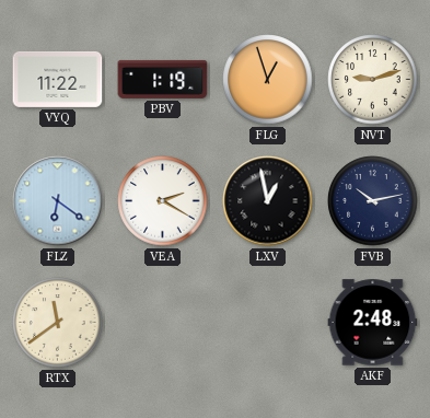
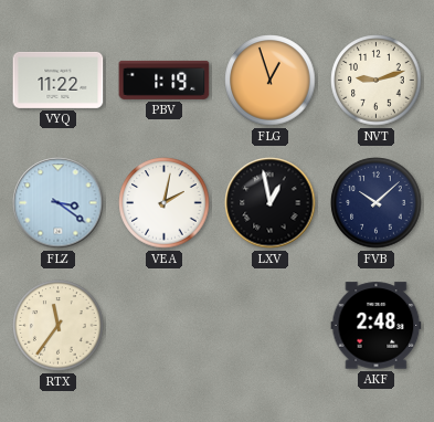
FLZ: 6:21 -> 3:21 (59, 203)
VEA: 2:20 -> 2:02 (165, 203)
FVB: 10:13 -> 10:08 (377, 203)
RTX: 11:39 -> 11:36 (59, 326)
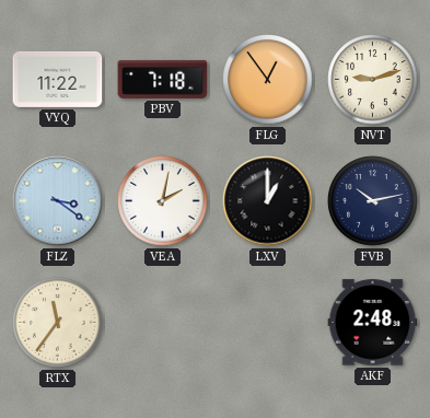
PBV: 1:19 -> 7:18 (163, 79)
FLG: 12:57 -> 12:54 (268, 80)
LXV: 12:58 -> 1:00 (268, 201)
FVB: 10:08 -> 10:13 (373, 201)
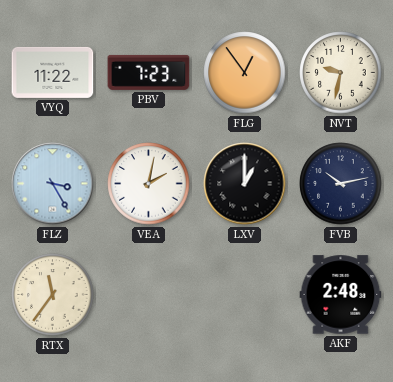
PBV: 7:18 -> 7:23 (149, 72)
NVT: 9:12 -> 9:32 (341, 73)
FLZ: 3:21 -> 3:25 (53, 184)
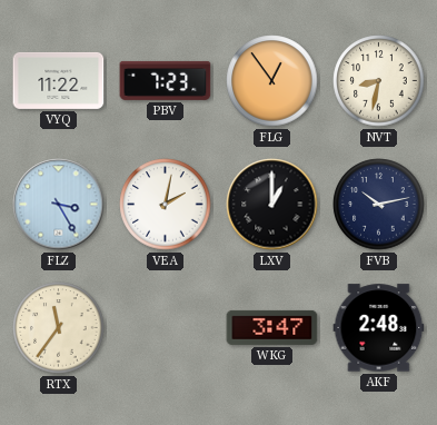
NVT: 9:32 -> 8:32 (379, 81)
WKG: none -> 3:47 (272, 327)
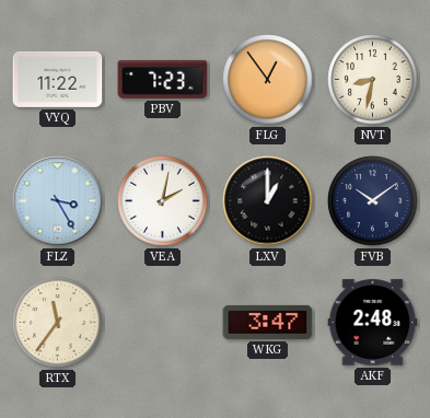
FVB: 10:13 -> 10:09 (373, 201)
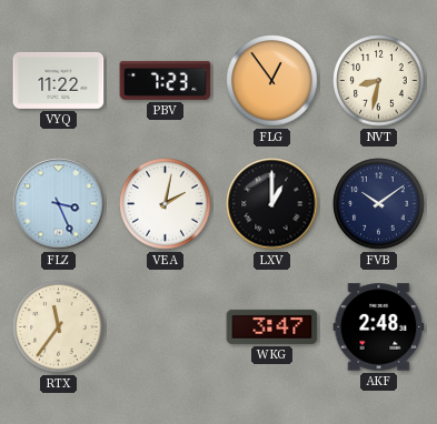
FLZ: 3:25 -> 3:26 (59, 204)
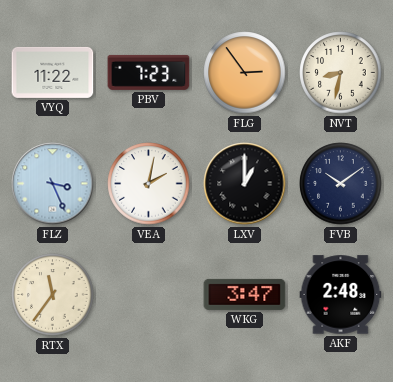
FLG: 12:54 -> 2:54 (245, 73)
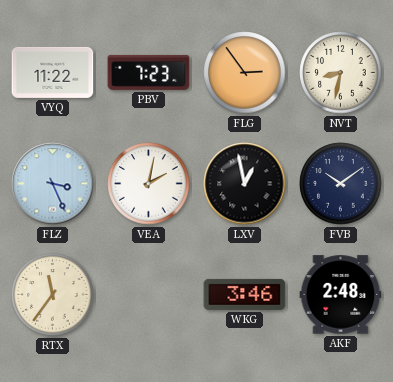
LXV: 1:00 -> 12:58 (245, 184)
WKG: 3:47 -> 3:46 (245, 294)
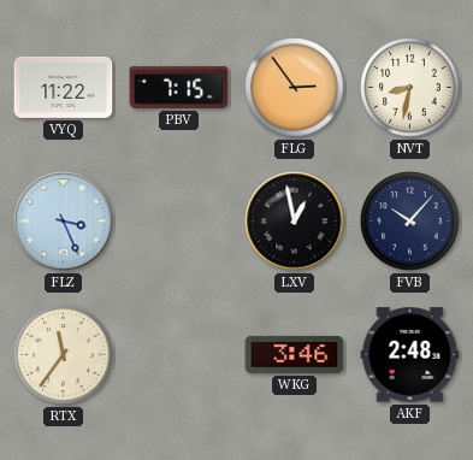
PBV: 7:23 -> 7:15 (179, 87)
VEA: 2:02 -> none (149, 184)
FVB: 10:09 -> 10:07 (410, 222)
